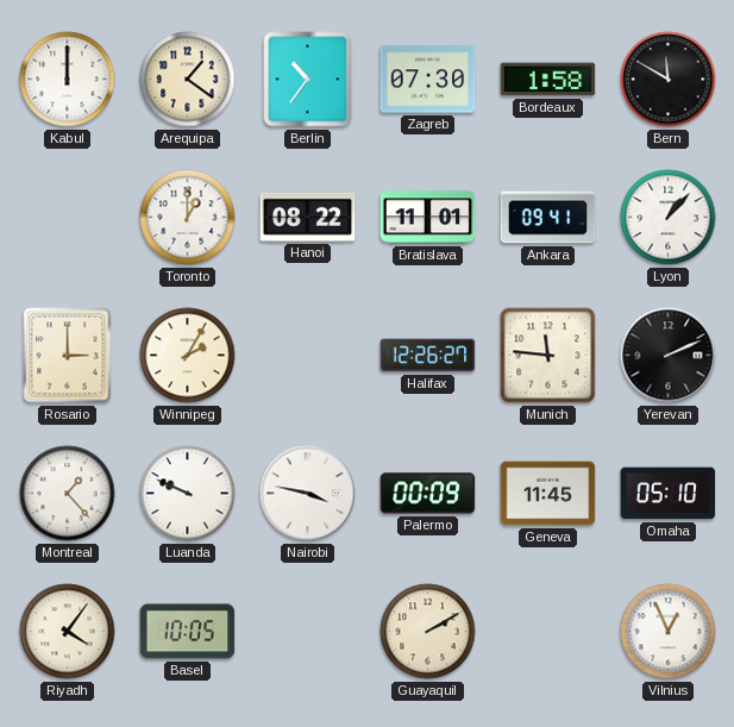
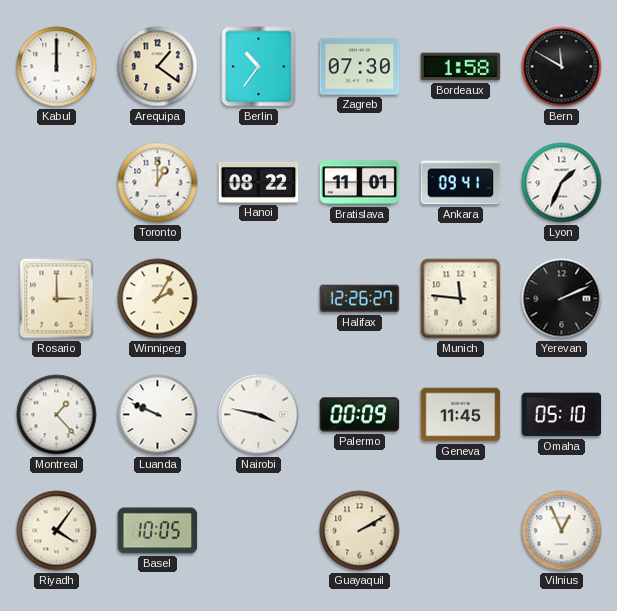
Lyon: 1:07 -> 1:34 (562, 183)
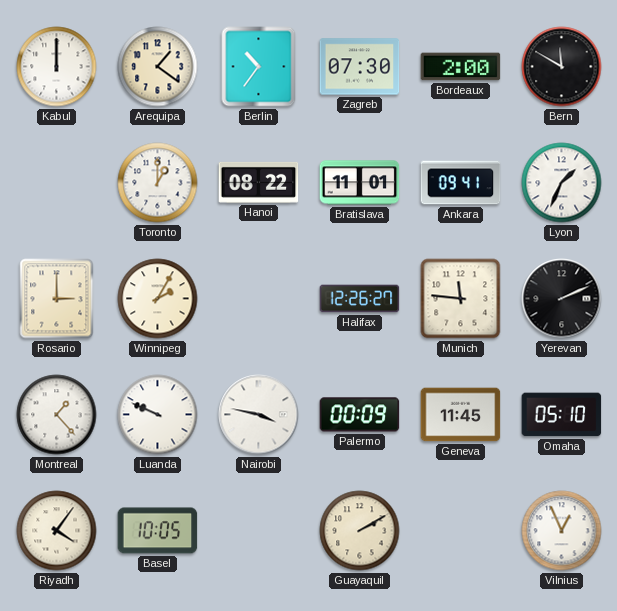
Bordeaux: 1:58 -> 2:00 (461, 67)
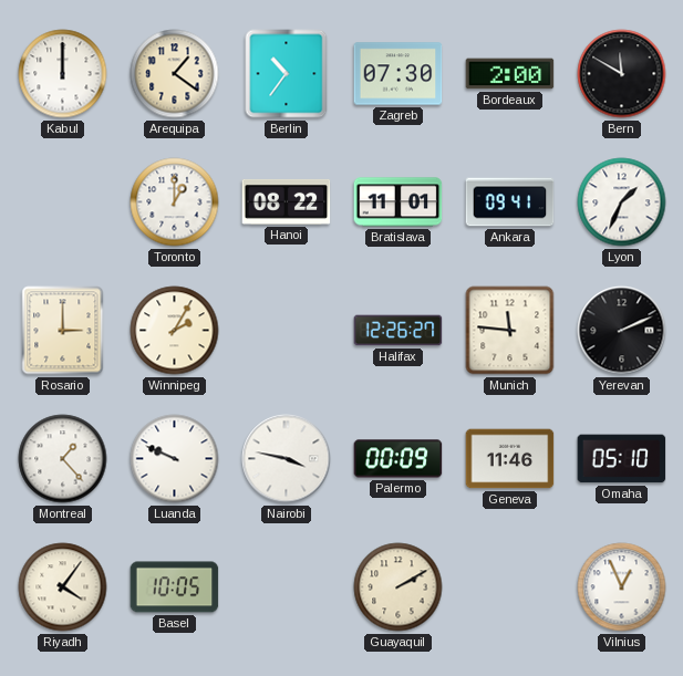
Geneva: 11:45 -> 11:46 (510, 459)
